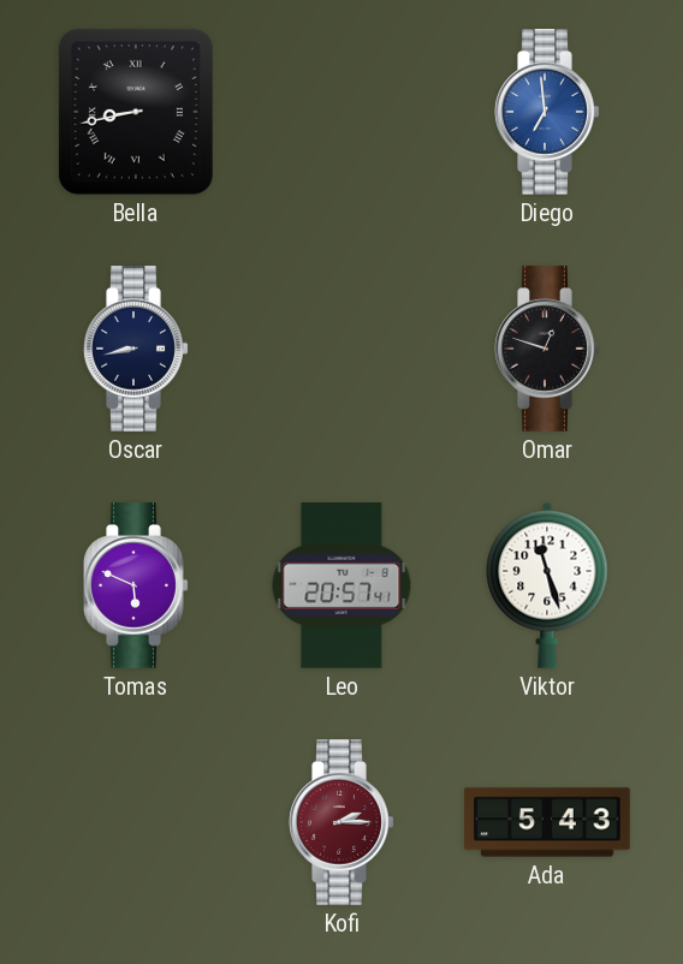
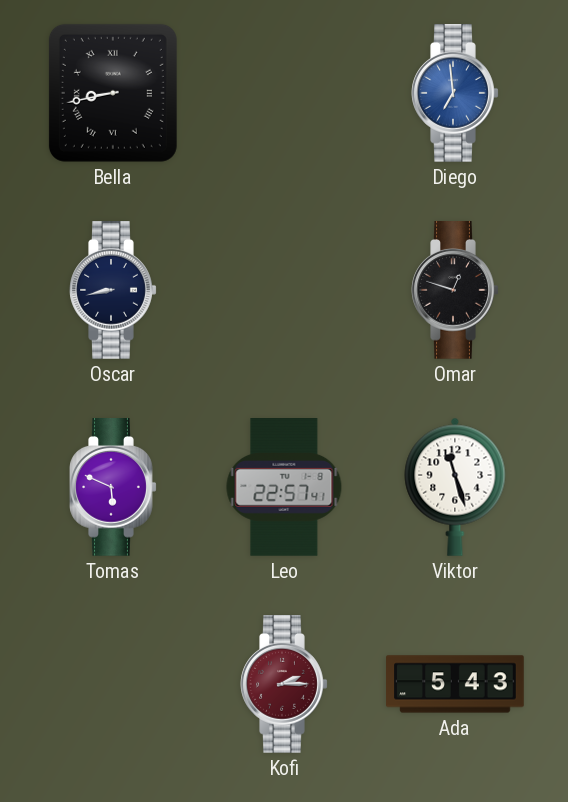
Leo: 20:57 -> 22:57 (284, 488)
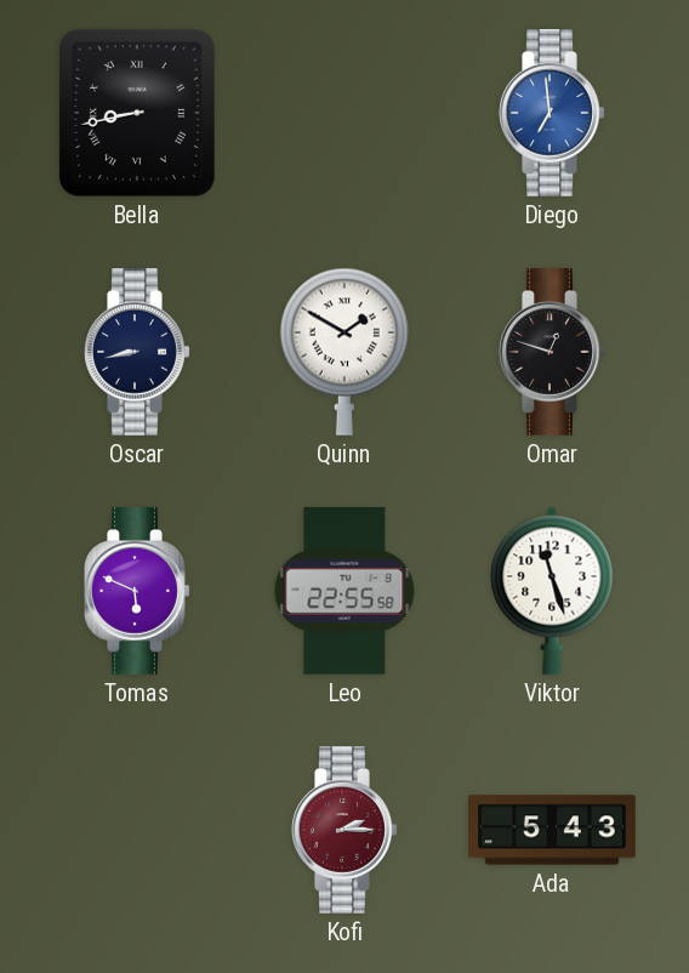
Quinn: none -> 1:50 (344, 352)
Leo: 22:57 -> 22:55 (344, 592)
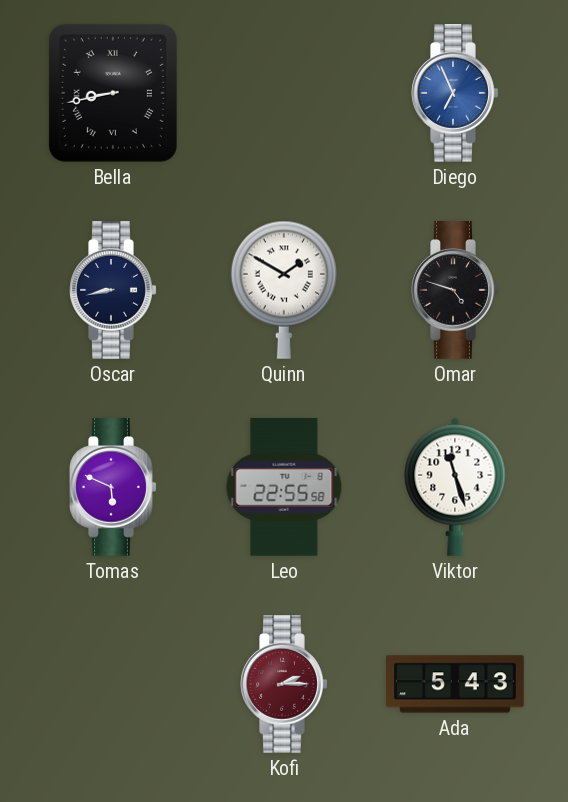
Diego: 6:59 -> 6:56 (455, 94)
Omar: 12:48 -> 4:48 (455, 291)
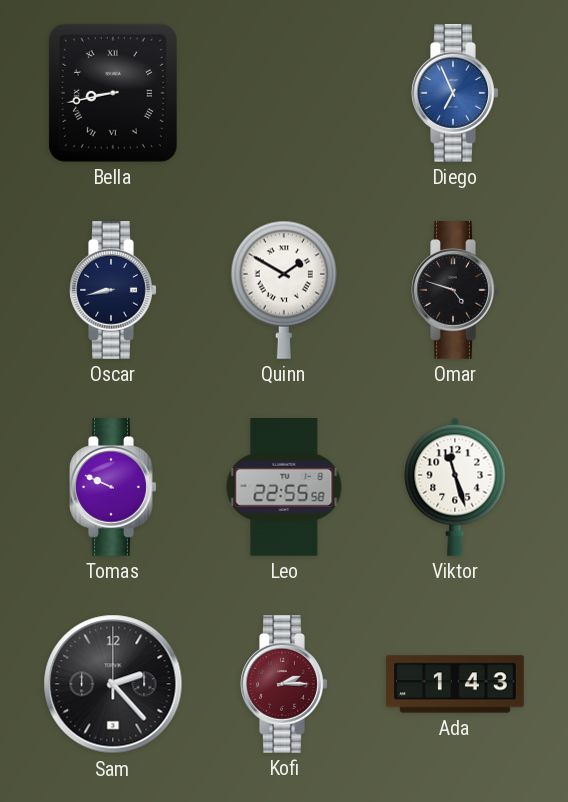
Tomas: 5:49 -> 9:49 (113, 488)
Sam: none -> 2:23 (113, 684)
Ada: 5:43 -> 1:43 (455, 684)
